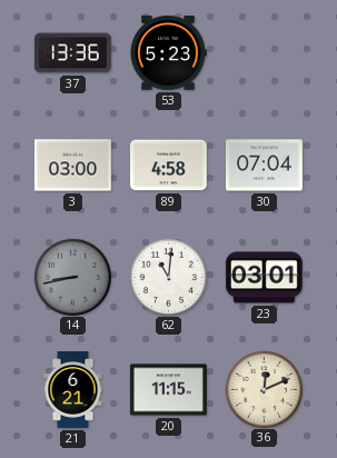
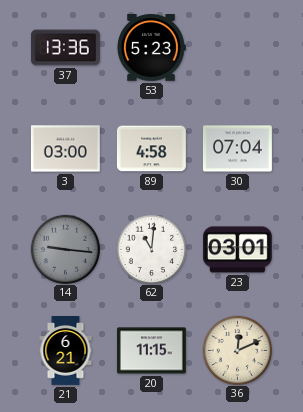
14: 8:43 -> 9:16 (65, 249)
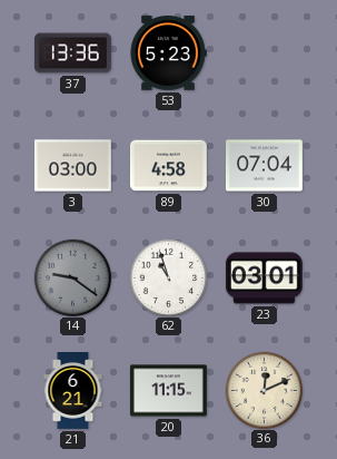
14: 9:16 -> 9:21 (72, 277)
62: 11:01 -> 10:57 (168, 277)
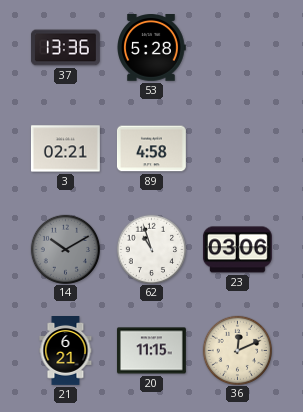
53: 5:23 -> 5:28 (151, 48)
3: 03:00 -> 02:21 (65, 149)
30: 07:04 -> none (264, 166)
14: 9:21 -> 10:10 (65, 249)
23: 03:01 -> 03:06 (237, 250)
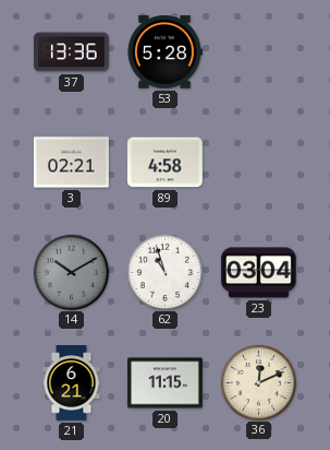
23: 03:06 -> 03:04 (258, 273)
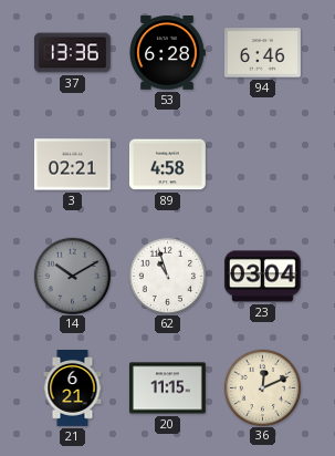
53: 5:28 -> 6:28 (167, 53)
94: none -> 6:46 (262, 53)
